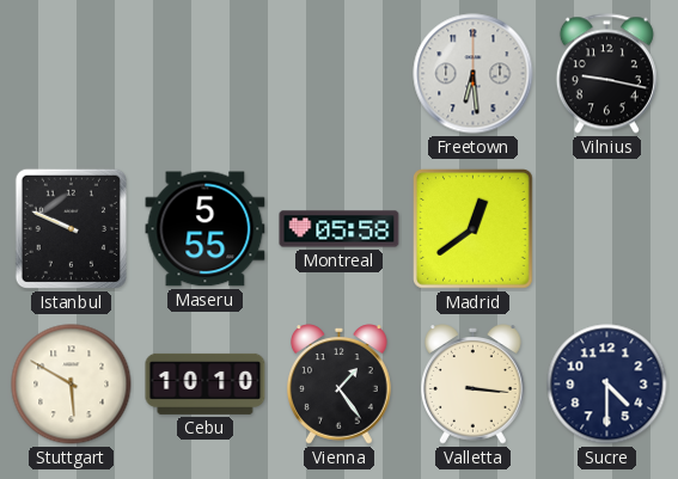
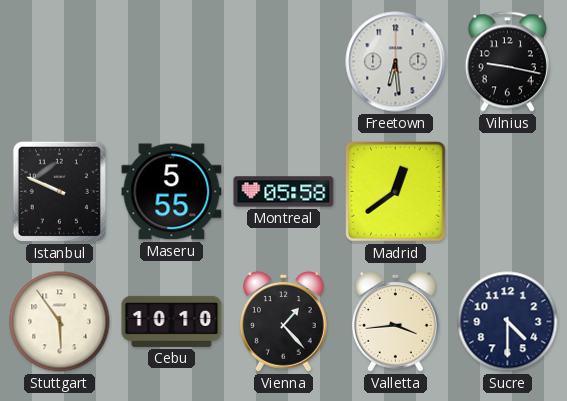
Stuttgart: 5:50 -> 5:54 (60, 322)
Vienna: 1:24 -> 1:23 (283, 322)
Valletta: 3:16 -> 3:44 (395, 322)
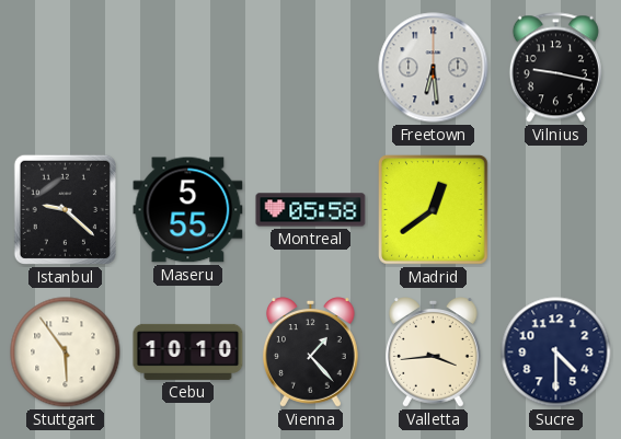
Istanbul: 9:49 -> 9:22 (65, 209)
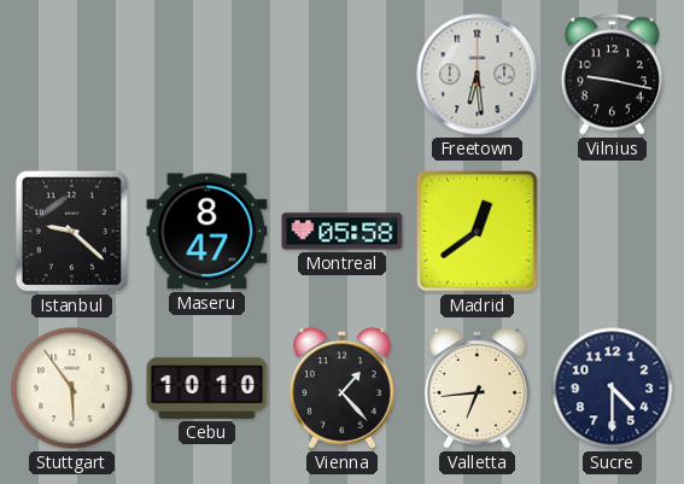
Maseru: 5:55 -> 8:47 (207, 232)
Valletta: 3:44 -> 6:44 (477, 389)
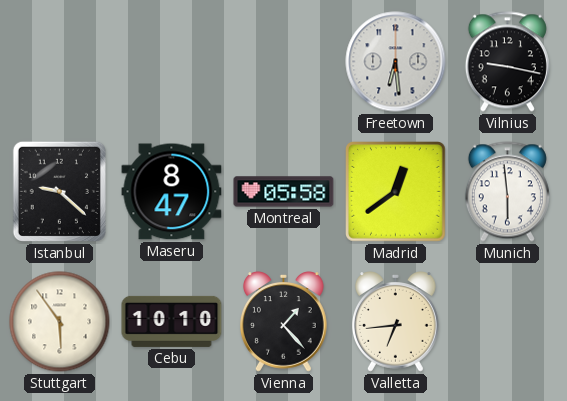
Munich: none -> 5:59 (507, 192)
Sucre: 4:30 -> none (613, 389)
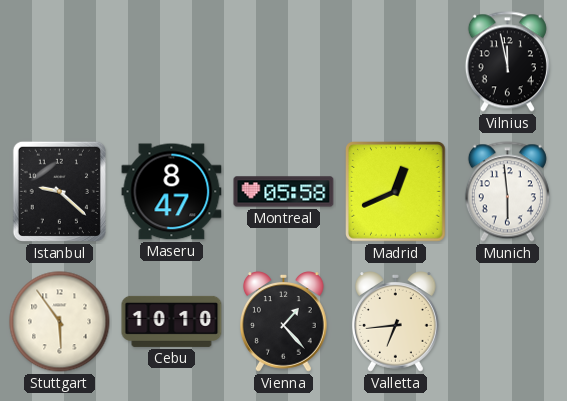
Freetown: 6:29 -> none (396, 62)
Vilnius: 9:17 -> 11:58 (507, 62)
Madrid: 12:39 -> 12:41 (396, 192)
